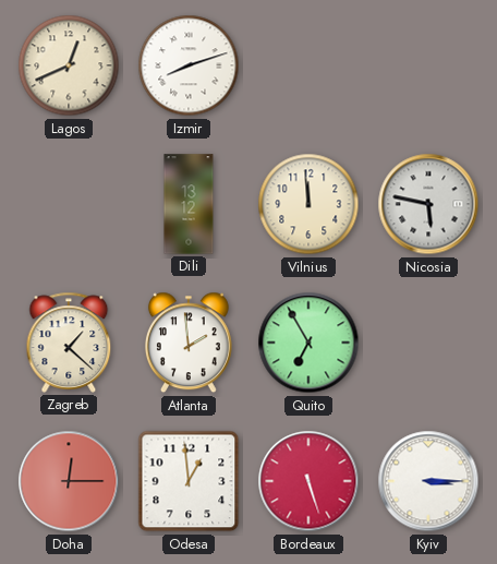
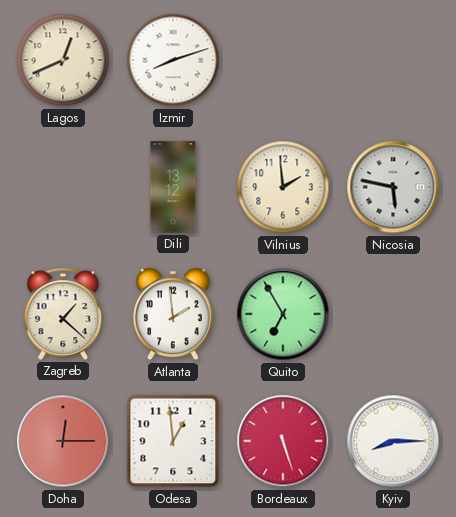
Vilnius: 11:59 -> 1:59 (283, 187)
Kyiv: 3:15 -> 8:15 (393, 441)
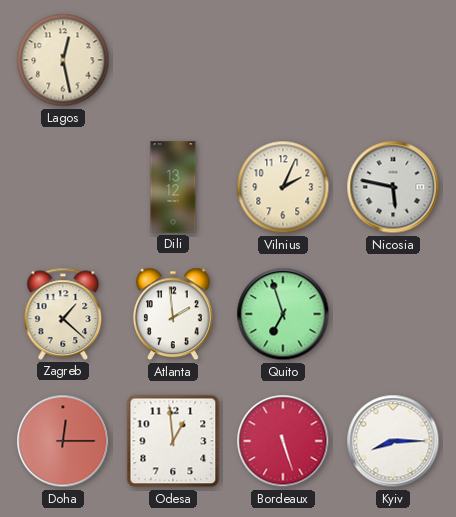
Lagos: 12:41 -> 12:28 (63, 60)
Izmir: 8:12 -> none (173, 60)
Vilnius: 1:59 -> 2:04 (283, 187)
Quito: 6:55 -> 6:57 (283, 314)
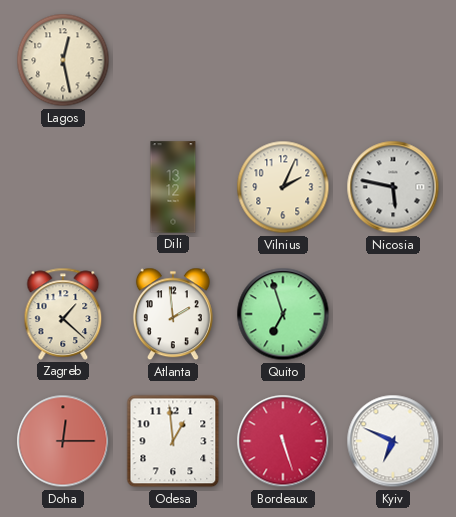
Kyiv: 8:15 -> 6:49 (393, 441)
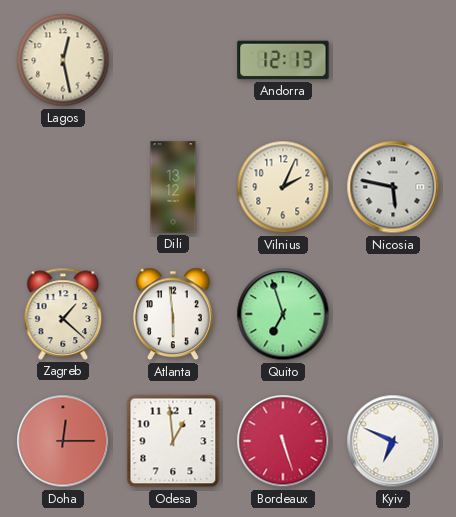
Andorra: none -> 12:13 (283, 60)
Atlanta: 1:59 -> 5:59 (173, 314)
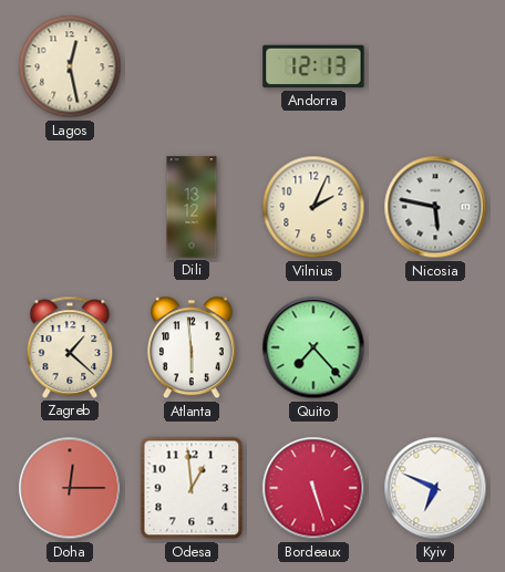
Quito: 6:57 -> 7:23 (313, 347)
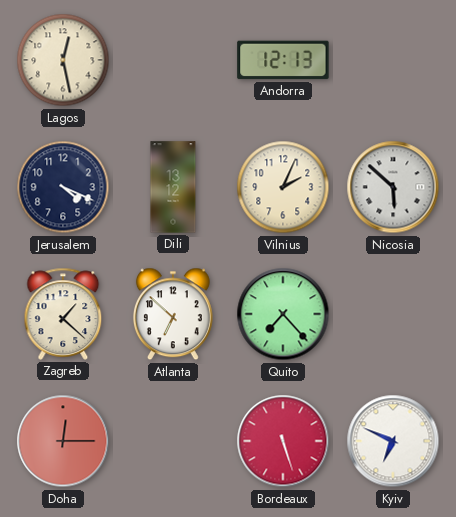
Jerusalem: none -> 4:19 (63, 187)
Nicosia: 5:47 -> 5:52 (393, 187)
Atlanta: 5:59 -> 6:52 (173, 314)
Odesa: 12:59 -> none (192, 488)
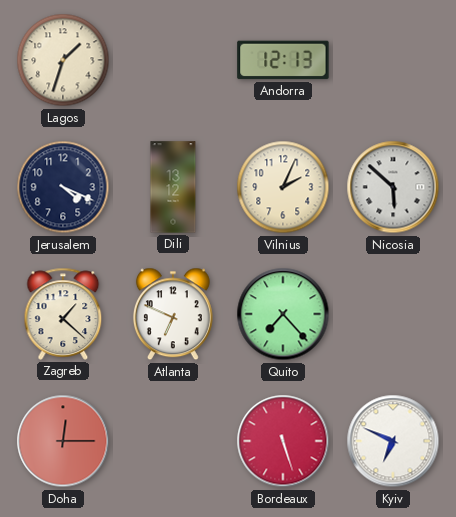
Lagos: 12:28 -> 1:33 (63, 60)
Atlanta: 6:52 -> 6:49 (173, 314)
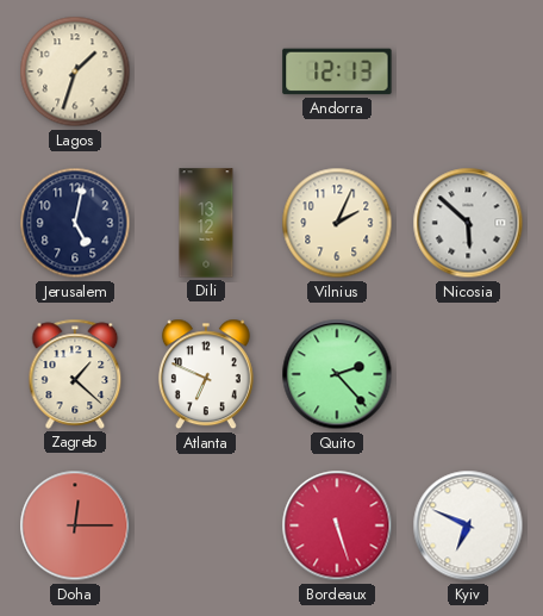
Jerusalem: 4:19 -> 5:02 (75, 223)
Quito: 7:23 -> 2:23 (337, 374)
